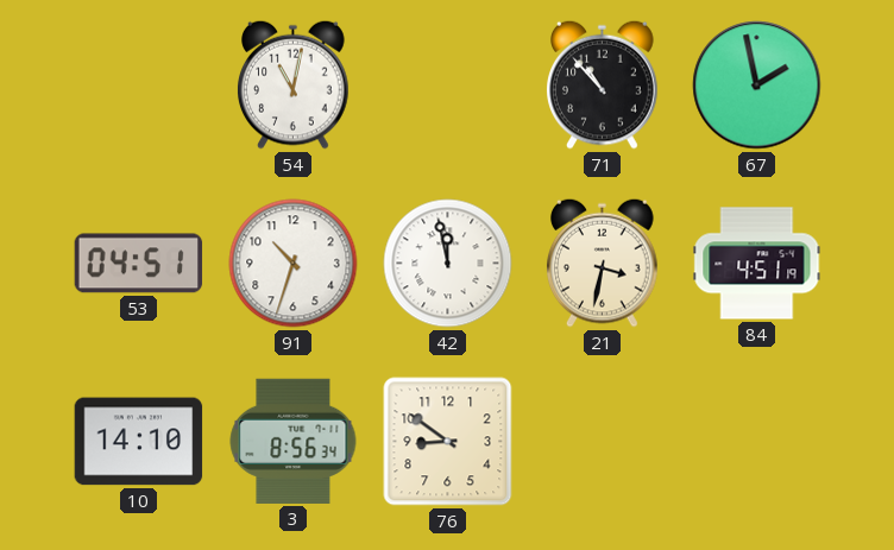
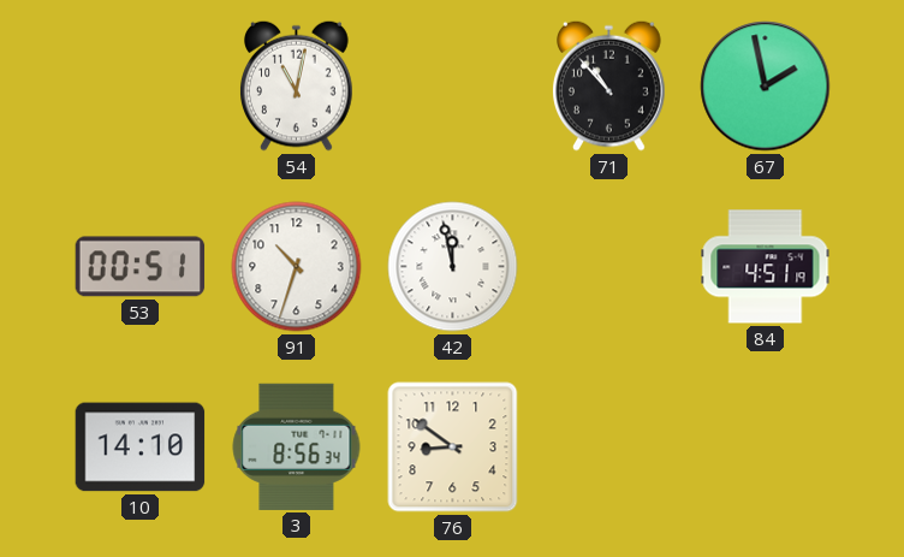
53: 04:51 -> 00:51 (141, 267)
21: 3:32 -> none (603, 263)
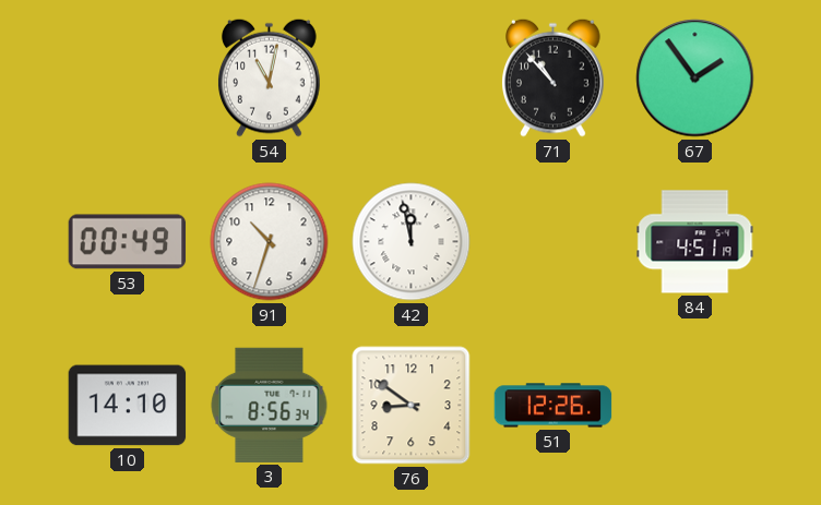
67: 1:58 -> 1:54 (695, 79)
53: 00:51 -> 00:49 (128, 242)
51: none -> 12:26 (554, 406)
